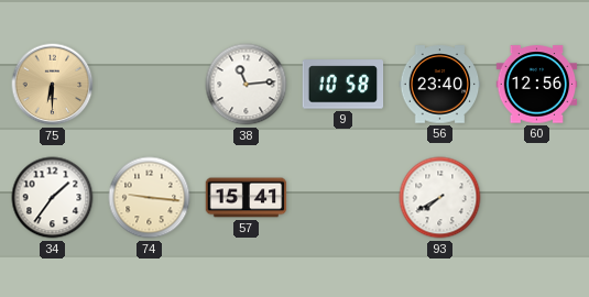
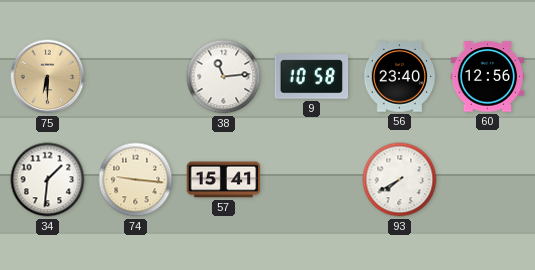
34: 1:36 -> 1:31 (48, 180)
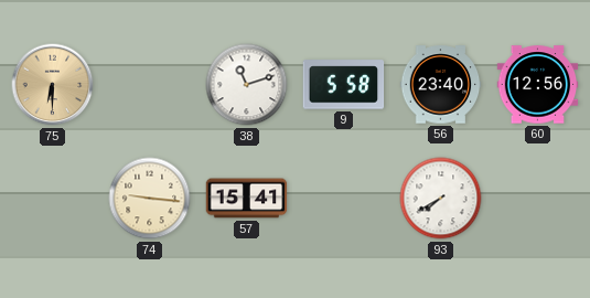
38: 11:14 -> 11:12 (247, 85)
9: 10:58 -> 5:58 (344, 85)
34: 1:31 -> none (48, 180)
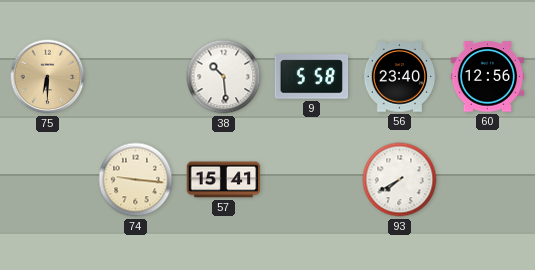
38: 11:12 -> 10:29 (224, 77)
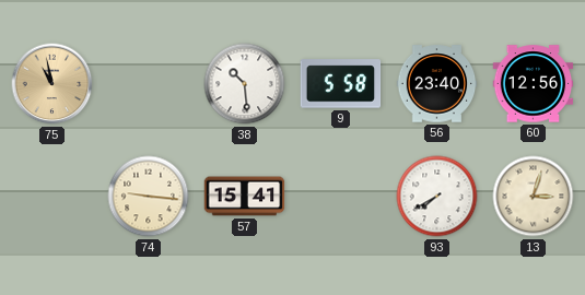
75: 6:30 -> 10:58 (52, 84)
13: none -> 3:03 (534, 197)
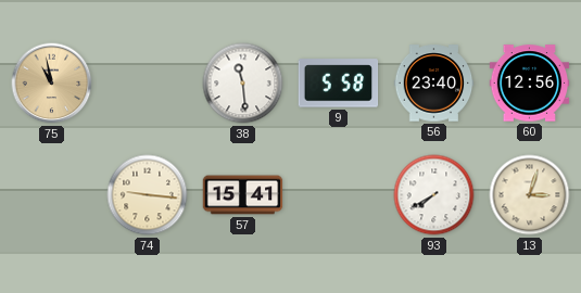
38: 10:29 -> 11:29 (243, 84)
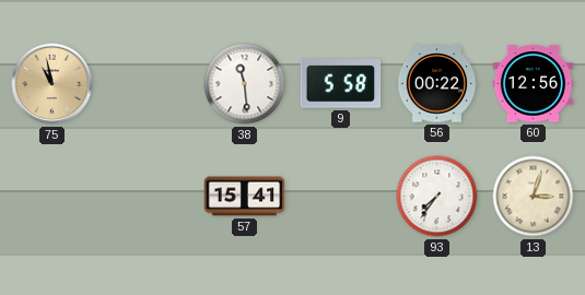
56: 23:40 -> 00:22 (437, 84)
74: 9:16 -> none (148, 195)
93: 7:40 -> 7:36 (437, 197)
